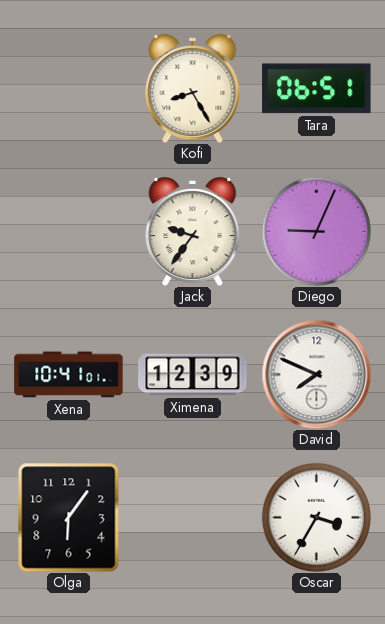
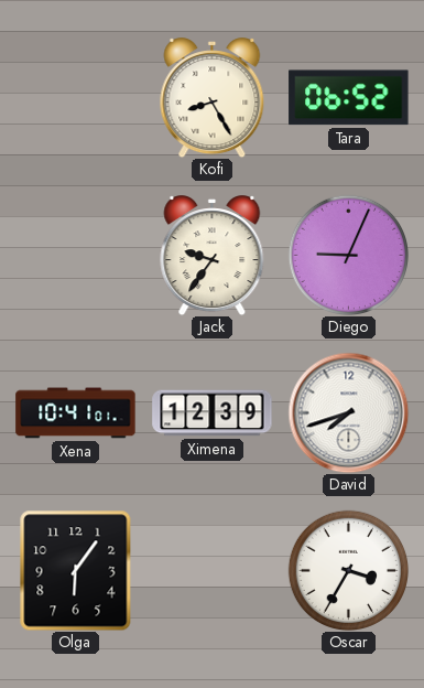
Tara: 06:51 -> 06:52 (349, 98)
David: 7:49 -> 7:42 (348, 412)
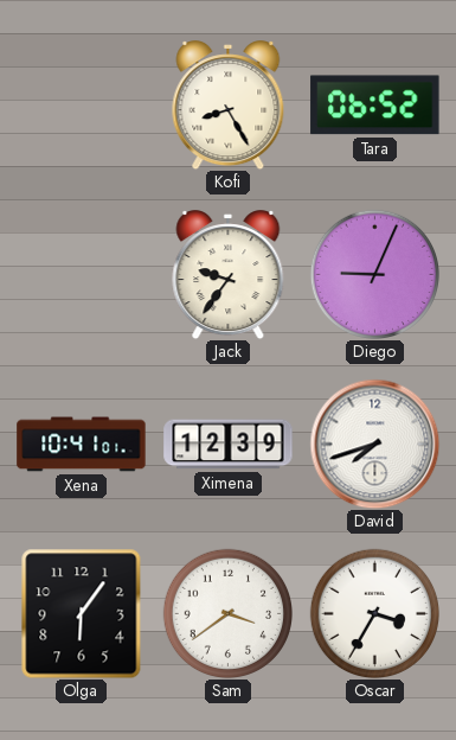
Sam: none -> 3:39 (227, 613)
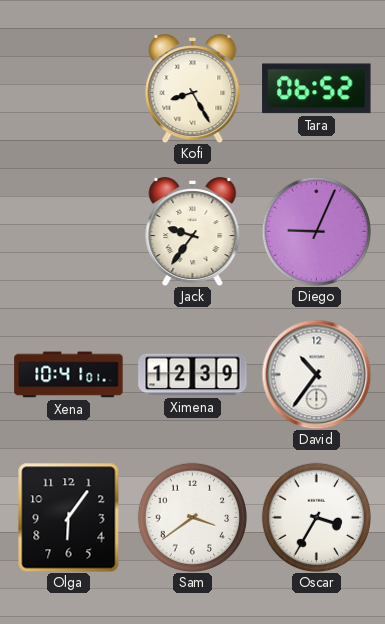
David: 7:42 -> 10:36 (316, 374)
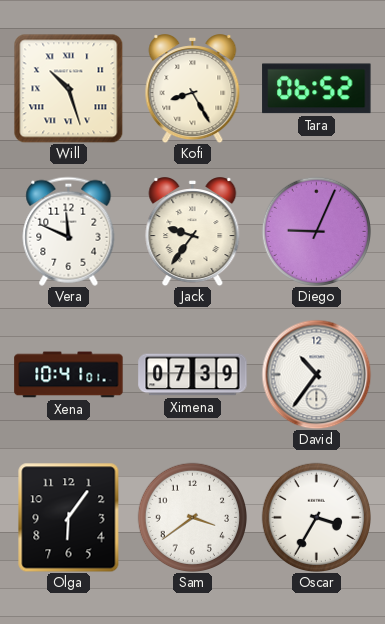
Will: none -> 10:27 (68, 88)
Vera: none -> 11:49 (69, 231)
Ximena: 12:39 -> 07:39 (193, 375)
